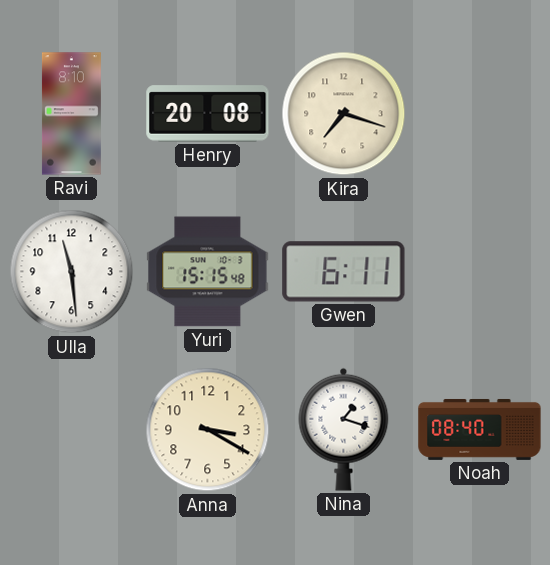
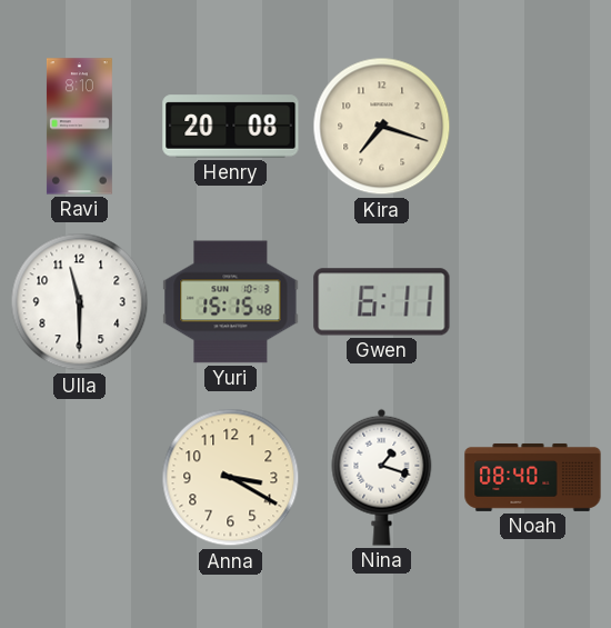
Ulla: 11:29 -> 11:30 (80, 302)
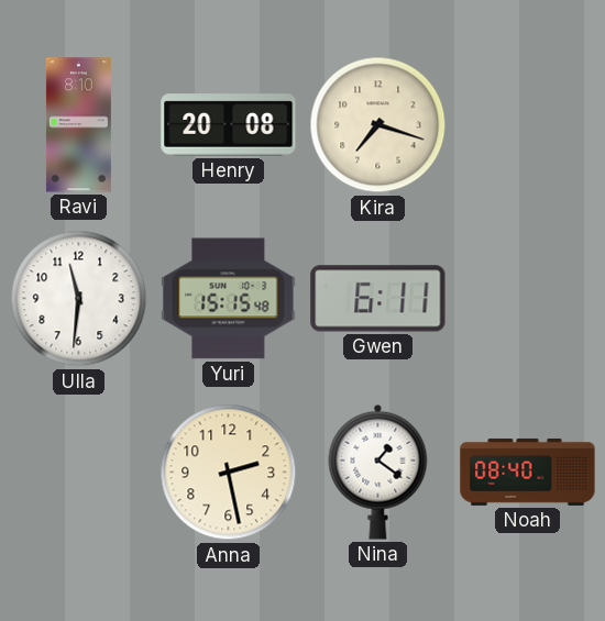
Ulla: 11:30 -> 11:31 (79, 299)
Anna: 3:20 -> 2:28 (229, 473)
Nina: 1:18 -> 1:21 (378, 472)
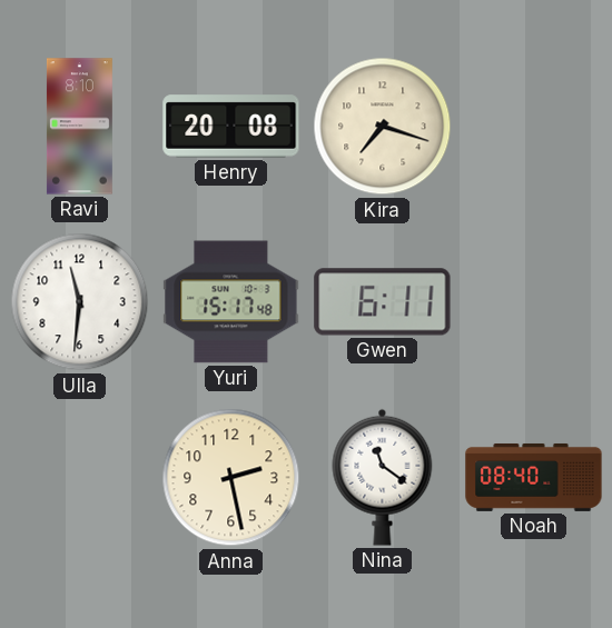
Yuri: 15:15 -> 15:17 (231, 302)
Nina: 1:21 -> 11:21 (383, 477)
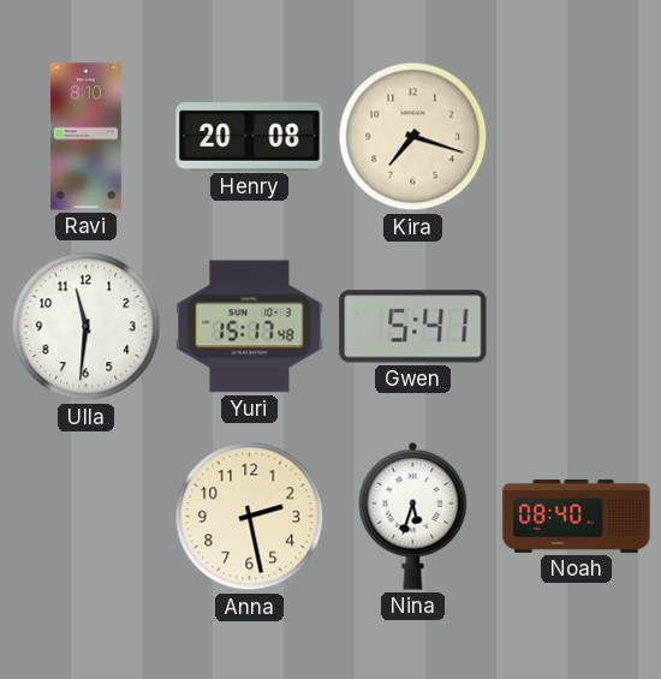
Gwen: 6:11 -> 5:41 (413, 327)
Nina: 11:21 -> 5:33 (413, 516)
